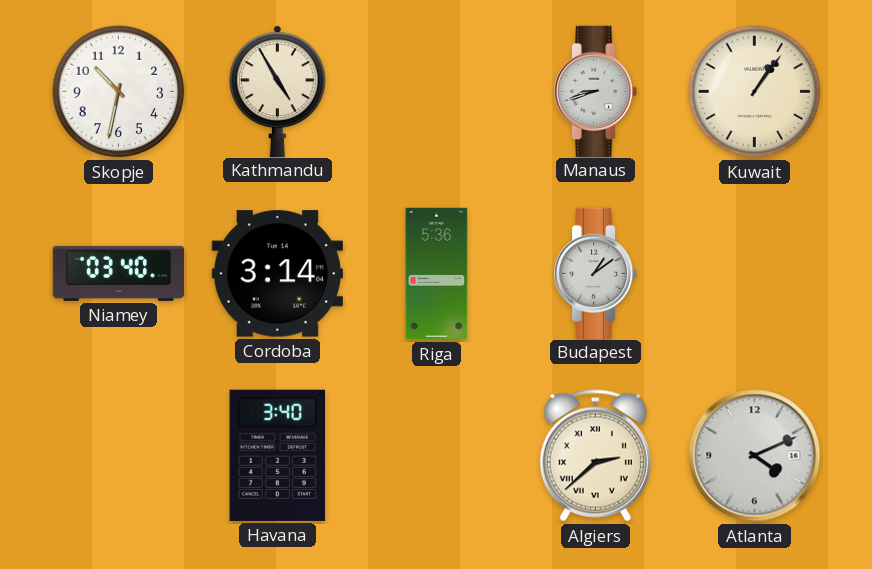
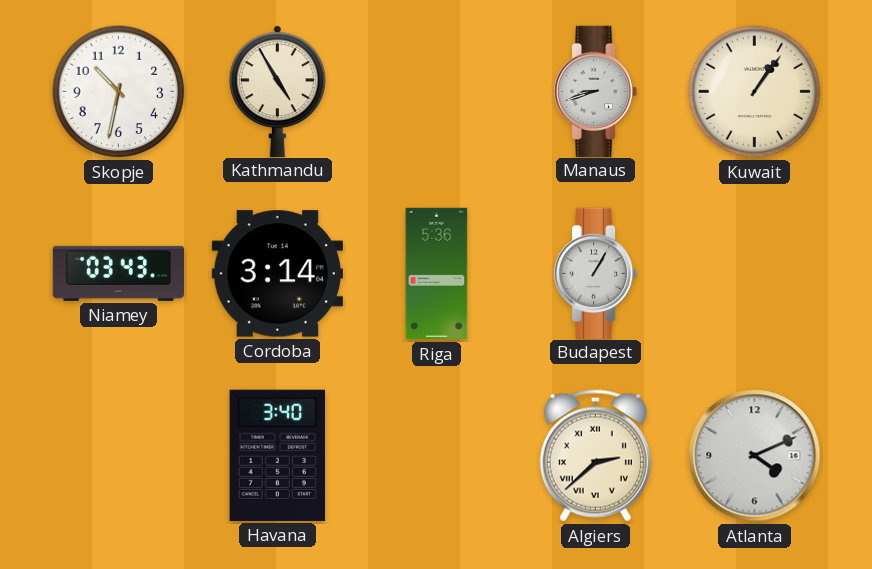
Niamey: 03:40 -> 03:43 (118, 273)
Budapest: 1:09 -> 1:05 (597, 273)
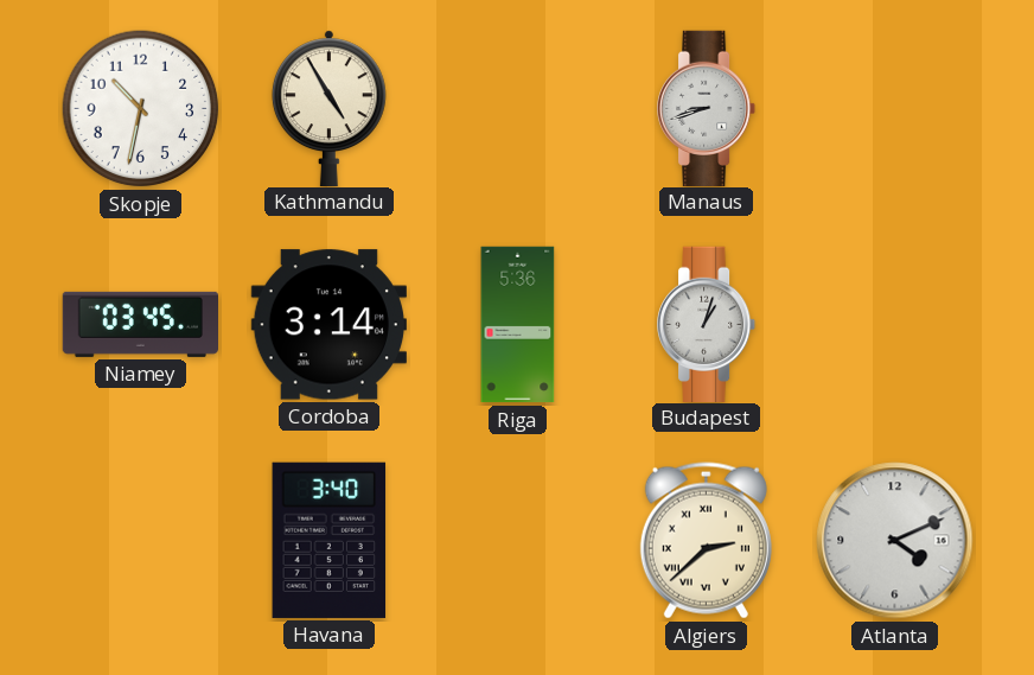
Kuwait: 1:06 -> none (755, 92)
Niamey: 03:43 -> 03:45 (140, 324)
Budapest: 1:05 -> 1:03 (708, 324)
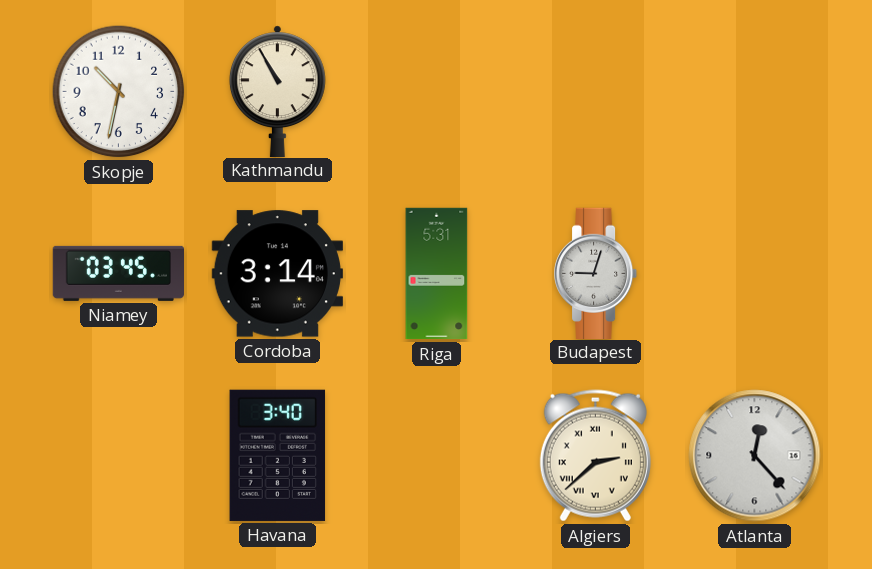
Kathmandu: 4:55 -> 10:55 (277, 91)
Manaus: 8:42 -> none (708, 108)
Riga: 5:36 -> 5:31 (437, 274)
Budapest: 1:03 -> 9:03 (597, 273)
Atlanta: 4:11 -> 12:23 (755, 456)
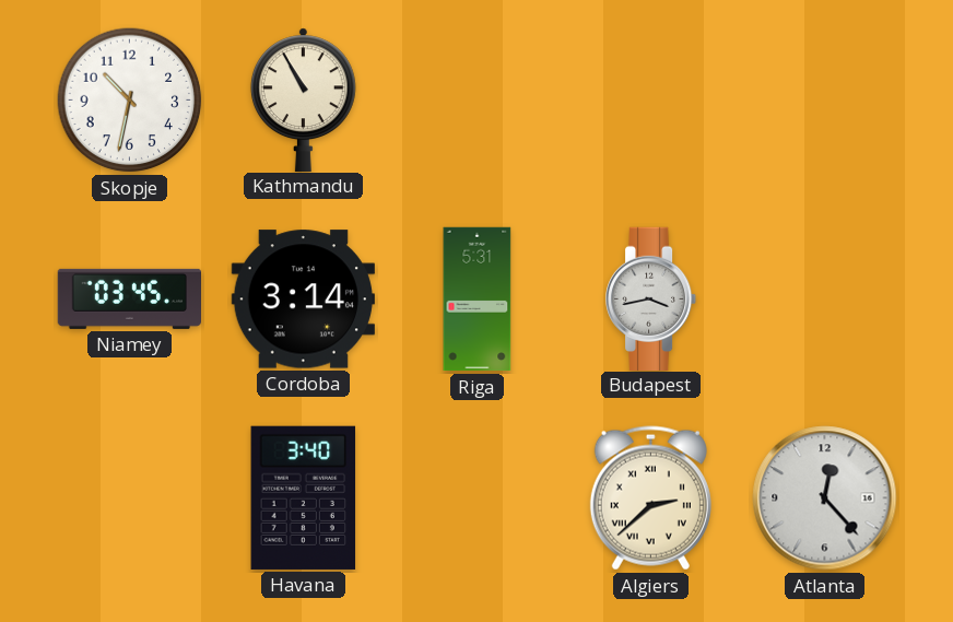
Budapest: 9:03 -> 3:43 (652, 298)
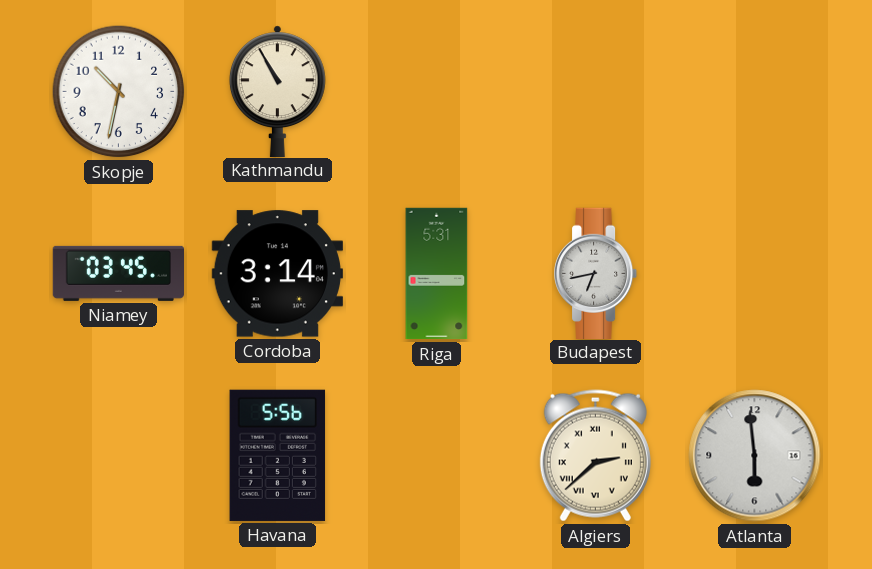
Budapest: 3:43 -> 6:43 (597, 273)
Havana: 3:40 -> 5:56 (278, 455)
Atlanta: 12:23 -> 5:59 (755, 456)
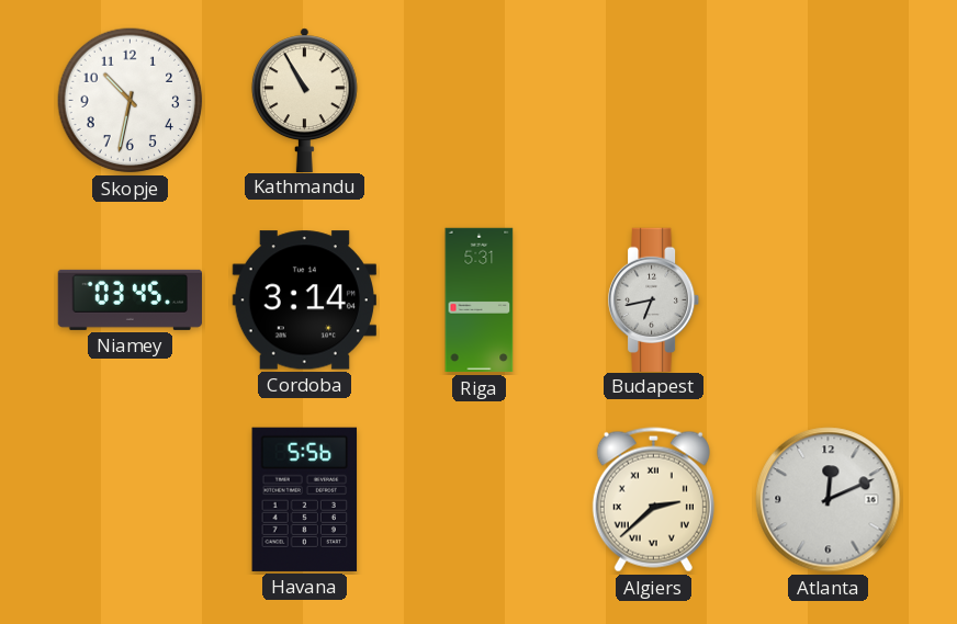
Atlanta: 5:59 -> 12:11 (829, 500)
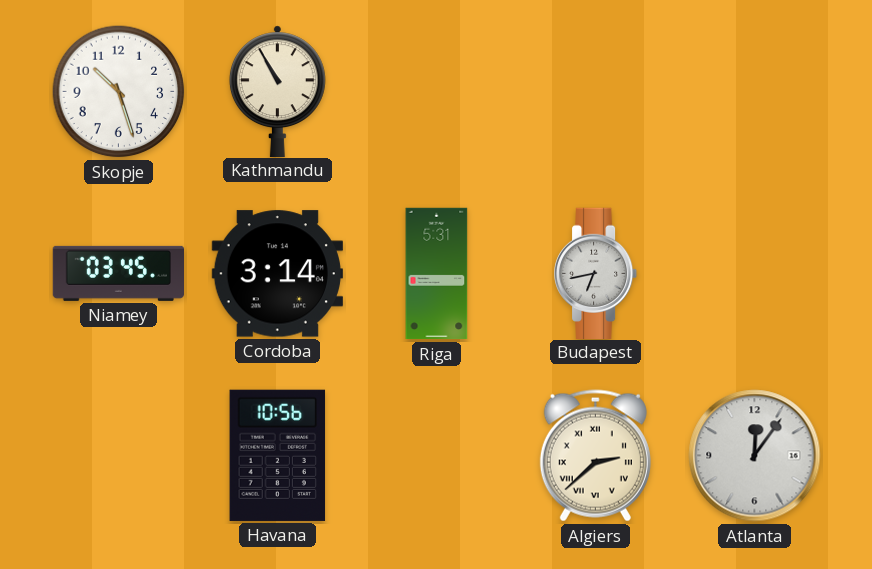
Skopje: 10:32 -> 10:27 (119, 92)
Havana: 5:56 -> 10:56 (278, 455)
Atlanta: 12:11 -> 12:06 (755, 456)
